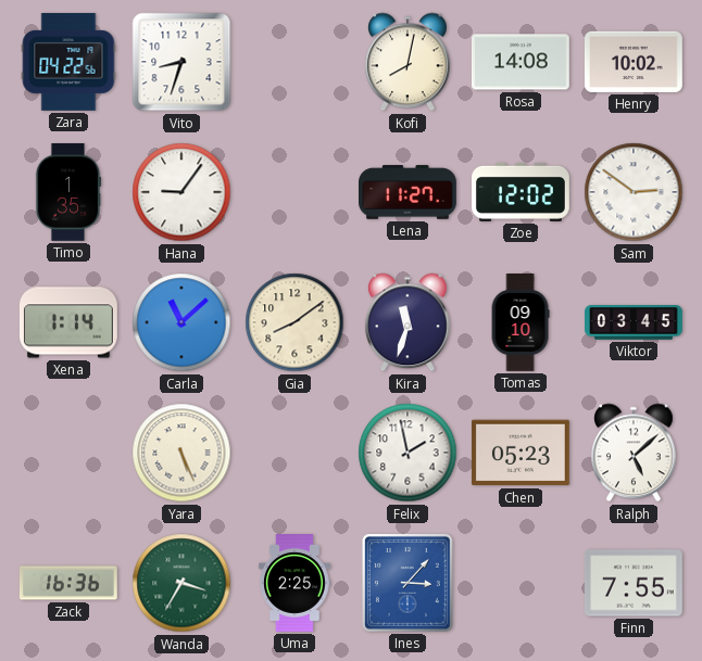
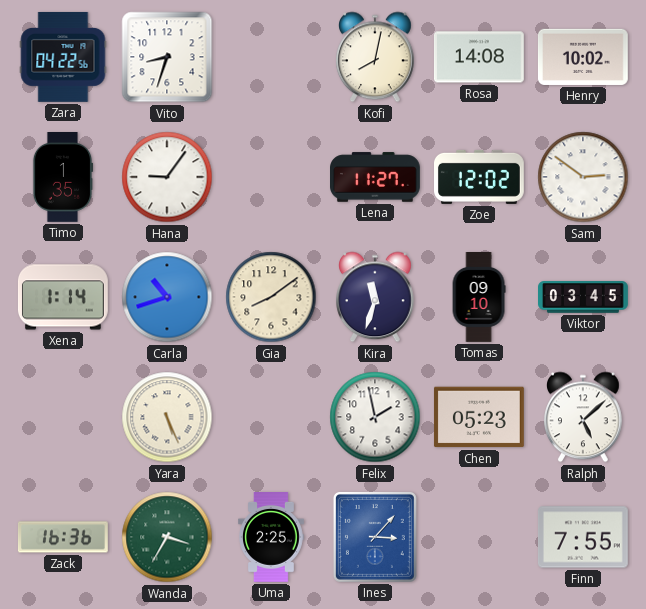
Carla: 11:08 -> 10:42 (167, 297)
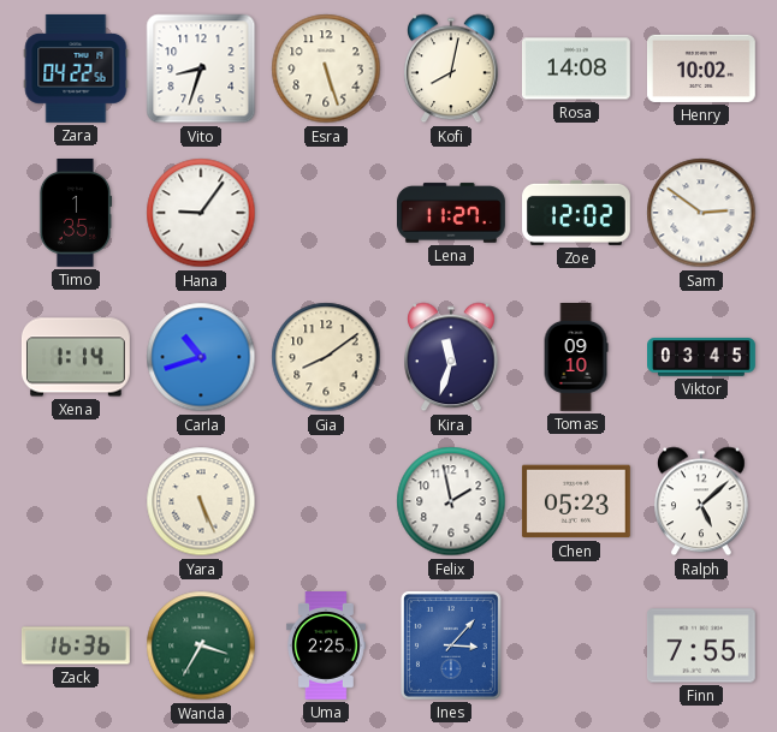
Esra: none -> 5:27 (326, 69)
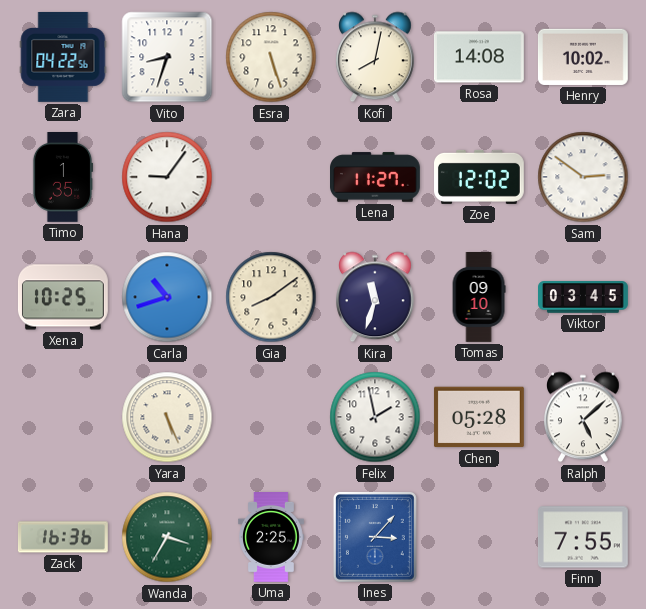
Xena: 1:14 -> 10:25 (63, 297)
Chen: 05:23 -> 05:28 (479, 417)
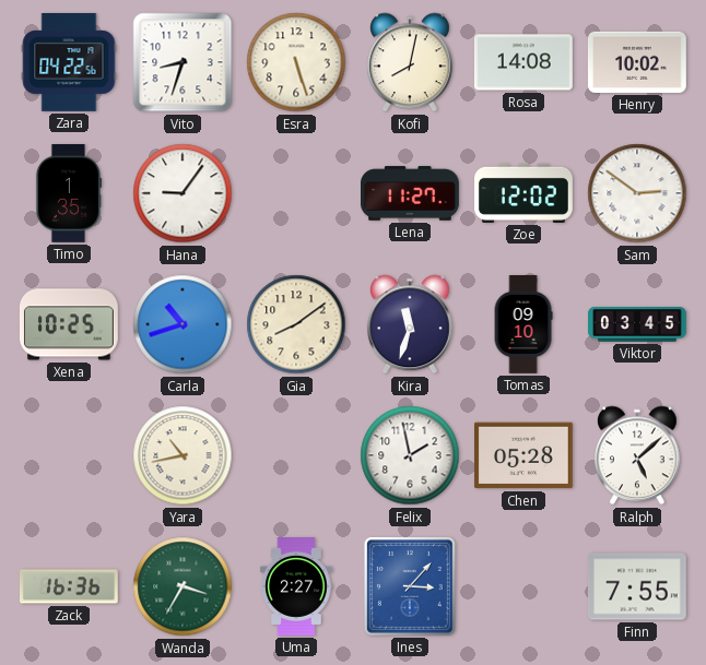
Yara: 5:26 -> 10:43 (183, 455)
Uma: 2:25 -> 2:27 (297, 587)
